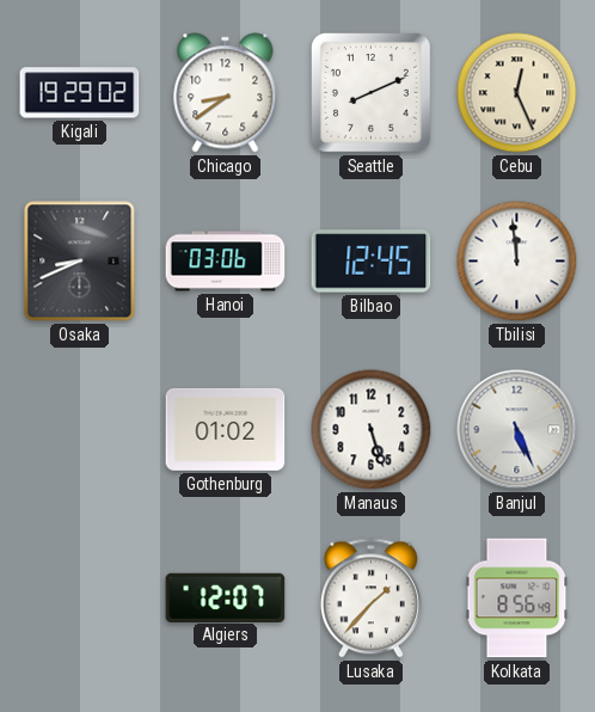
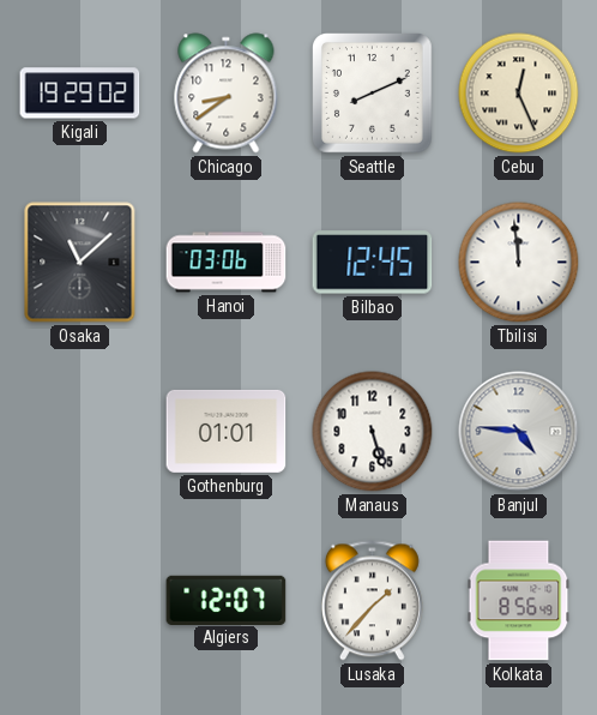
Osaka: 8:41 -> 11:08 (80, 263)
Gothenburg: 01:02 -> 01:01 (227, 431)
Banjul: 5:26 -> 4:46 (519, 432)
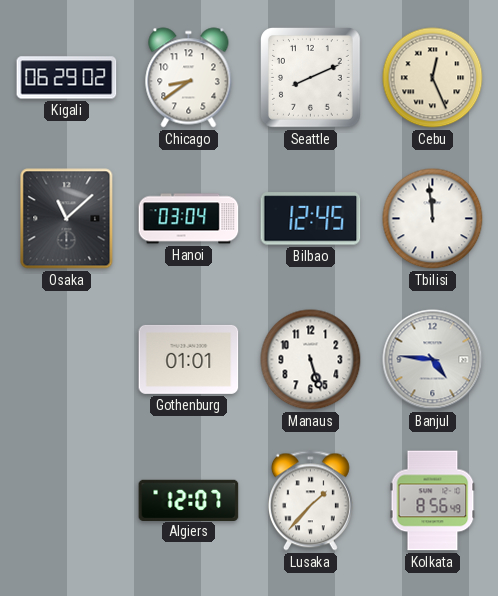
Kigali: 19:29 -> 06:29 (67, 78)
Hanoi: 03:06 -> 03:04 (189, 219)
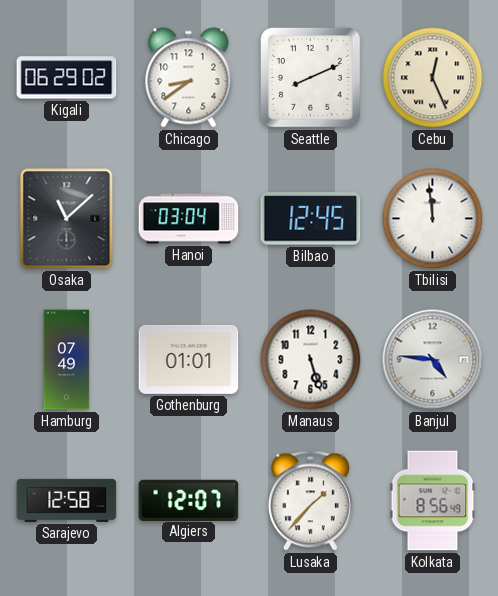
Hamburg: none -> 07:49 (67, 360)
Sarajevo: none -> 12:58 (67, 500)
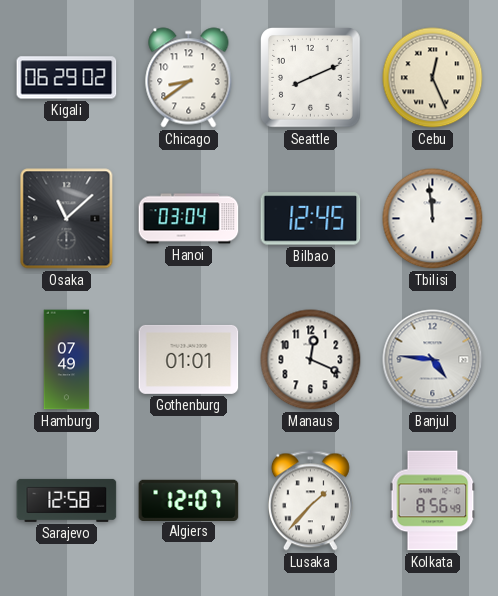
Manaus: 5:27 -> 12:19 (311, 360)
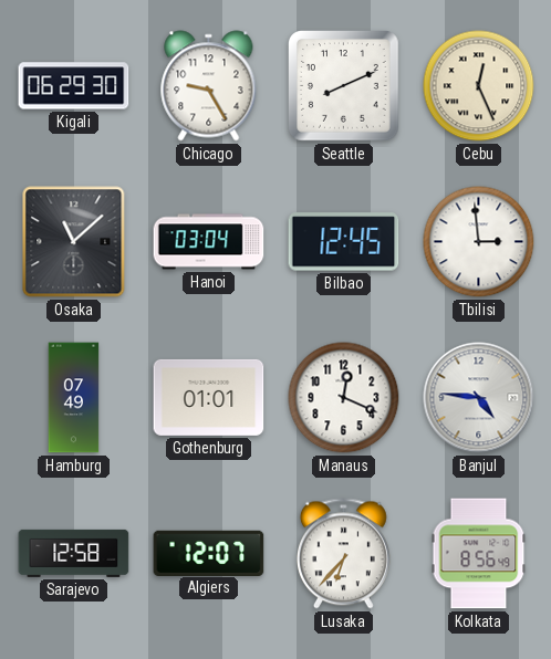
Kigali: 06:29:02 -> 06:29:30 (74, 86)
Chicago: 8:39 -> 9:25 (209, 86)
Tbilisi: 11:59 -> 2:59 (479, 242)
Lusaka: 1:37 -> 6:37 (343, 554)
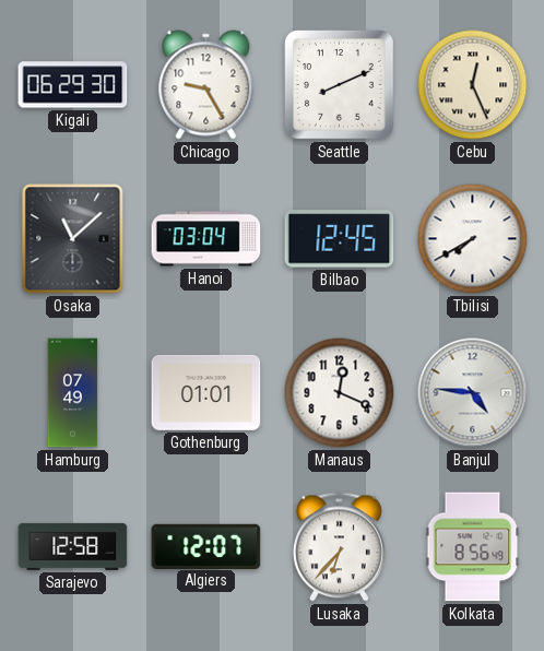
Tbilisi: 2:59 -> 7:40 (473, 239)
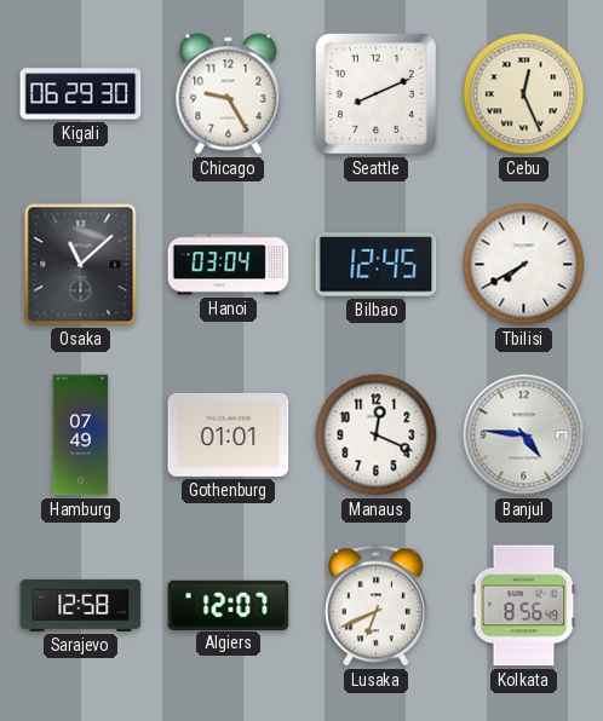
Lusaka: 6:37 -> 6:41 (375, 606)
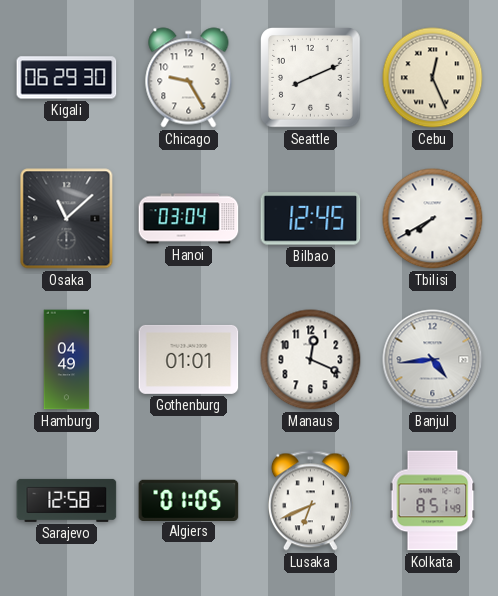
Hamburg: 07:49 -> 04:49 (67, 360)
Banjul: 4:46 -> 4:44 (433, 360)
Algiers: 12:07 -> 01:05 (189, 500)
Kolkata: 8:56 -> 8:51 (433, 501)
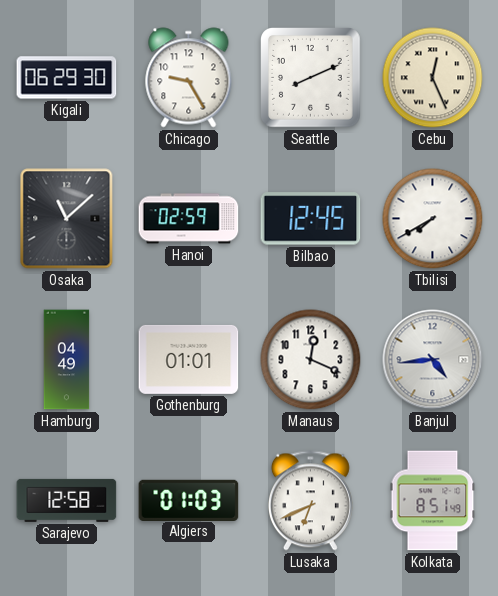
Hanoi: 03:04 -> 02:59 (189, 219)
Algiers: 01:05 -> 01:03 (189, 500)
